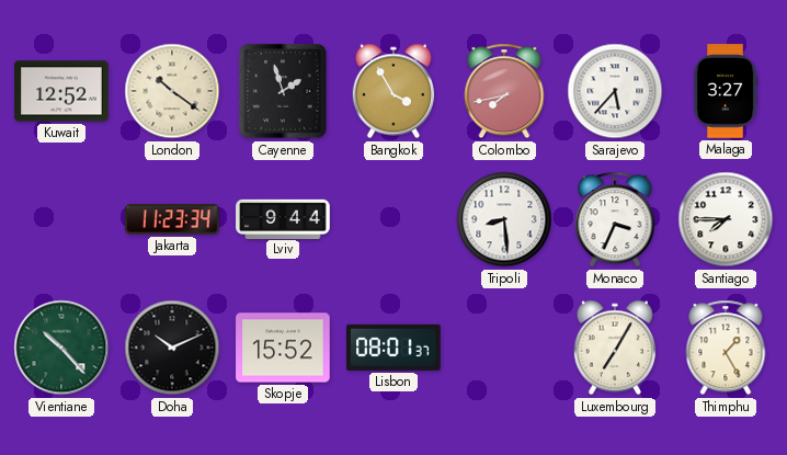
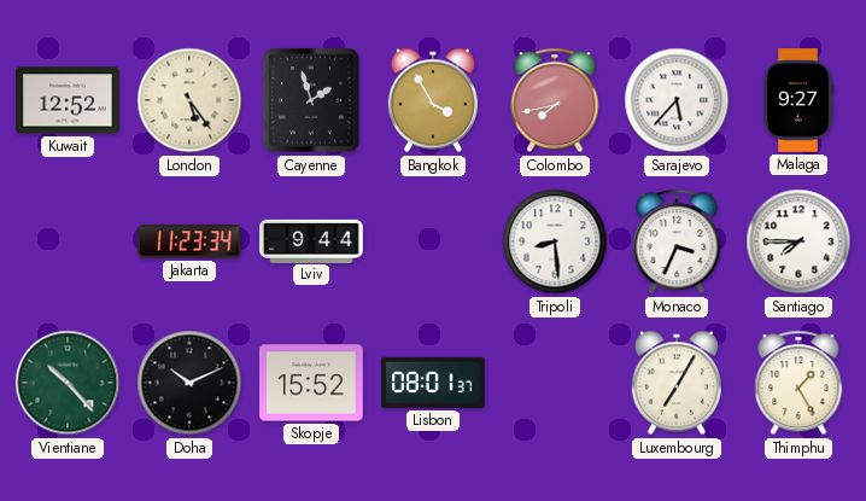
London: 10:21 -> 5:24 (189, 100)
Malaga: 3:27 -> 9:27 (798, 100)
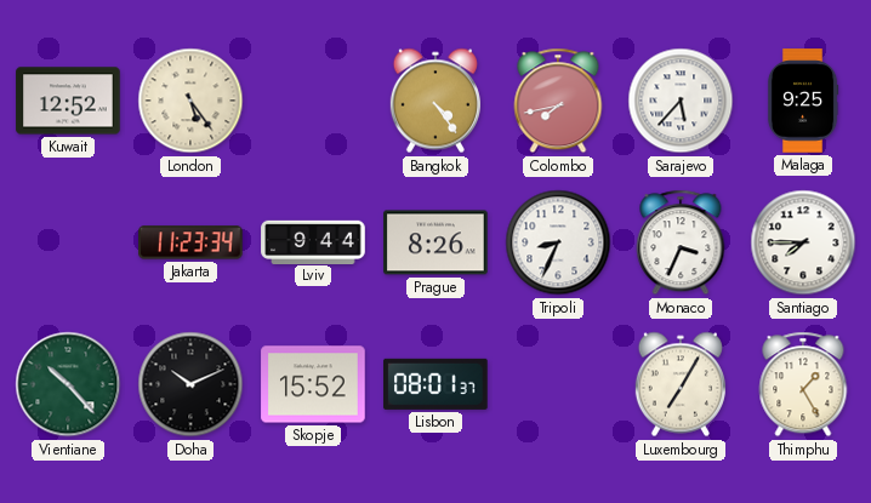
Cayenne: 1:57 -> none (311, 100)
Bangkok: 3:55 -> 4:24 (435, 101)
Malaga: 9:27 -> 9:25 (803, 101)
Prague: none -> 8:26 (435, 242)
Tripoli: 8:29 -> 8:34 (558, 242)
